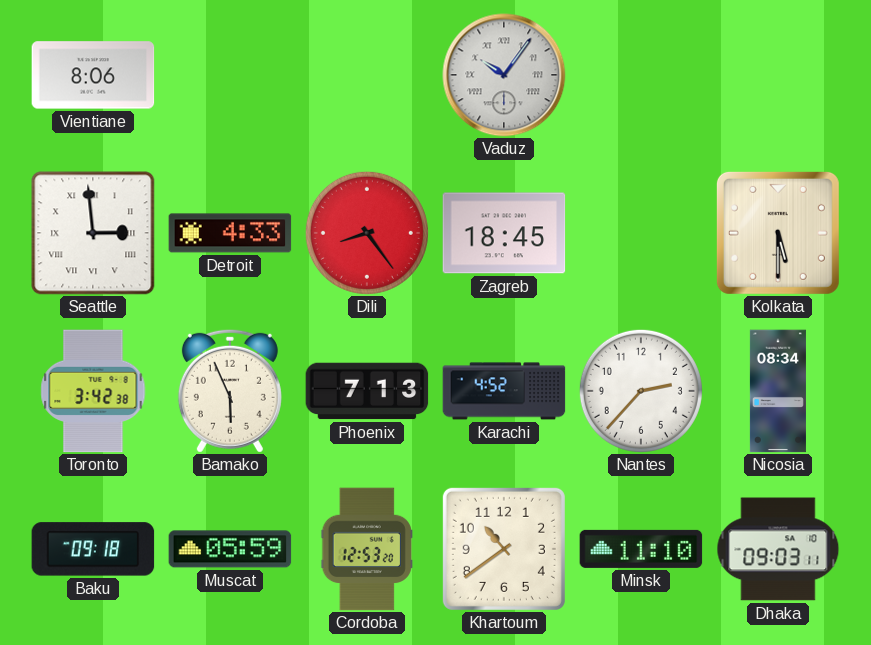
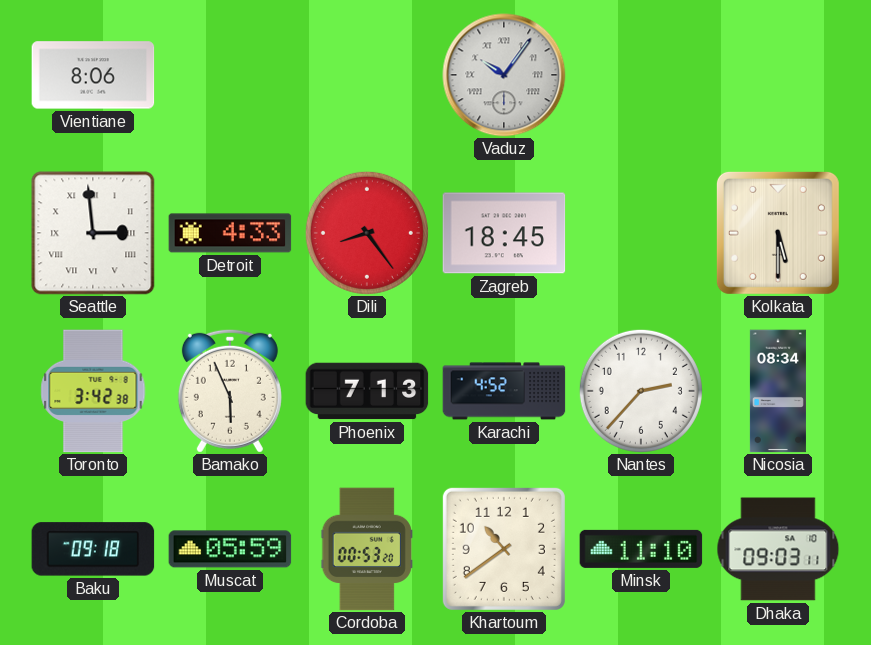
Cordoba: 12:53 -> 00:53 (367, 549)
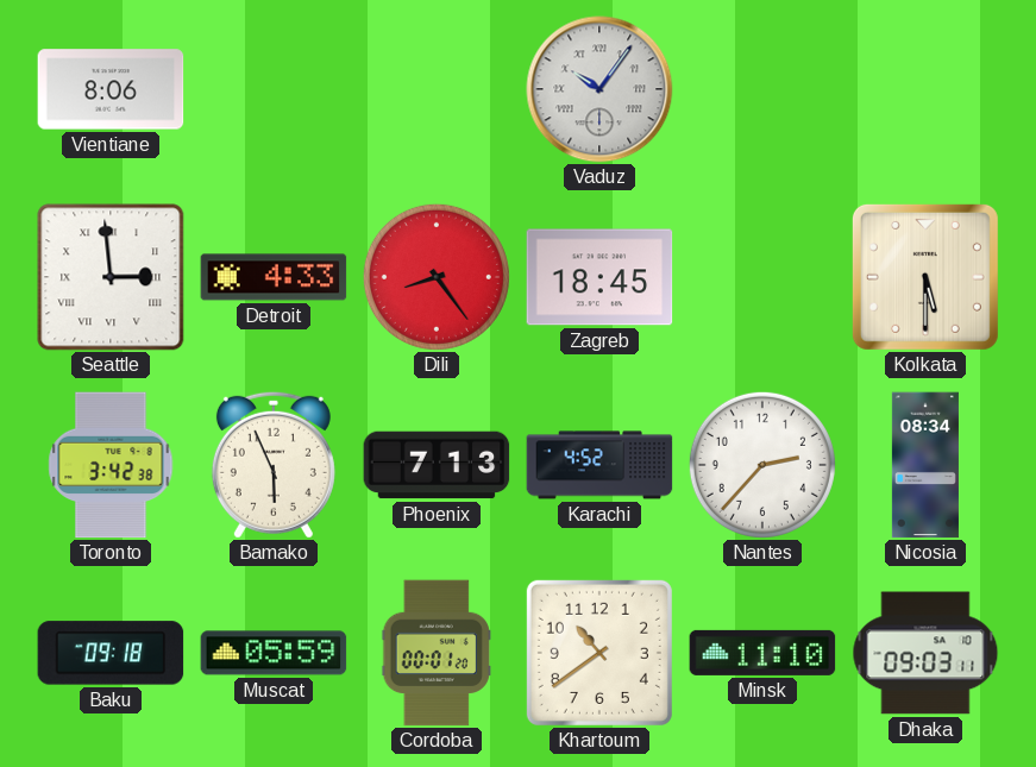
Cordoba: 00:53 -> 00:01 (437, 653)
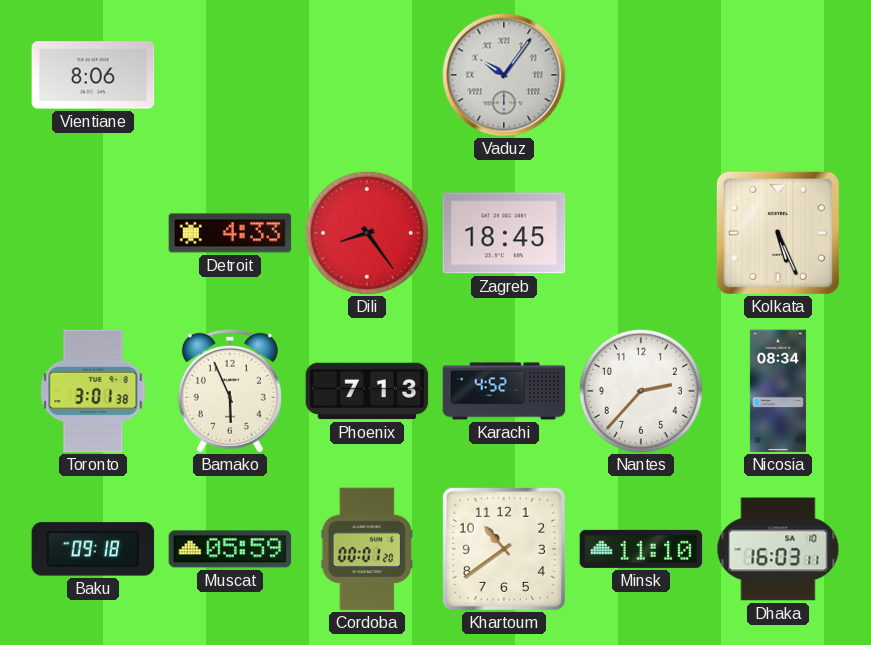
Seattle: 2:59 -> none (111, 277)
Kolkata: 5:30 -> 5:26 (778, 233)
Toronto: 3:42 -> 3:01 (93, 391)
Dhaka: 09:03 -> 16:03 (778, 549)
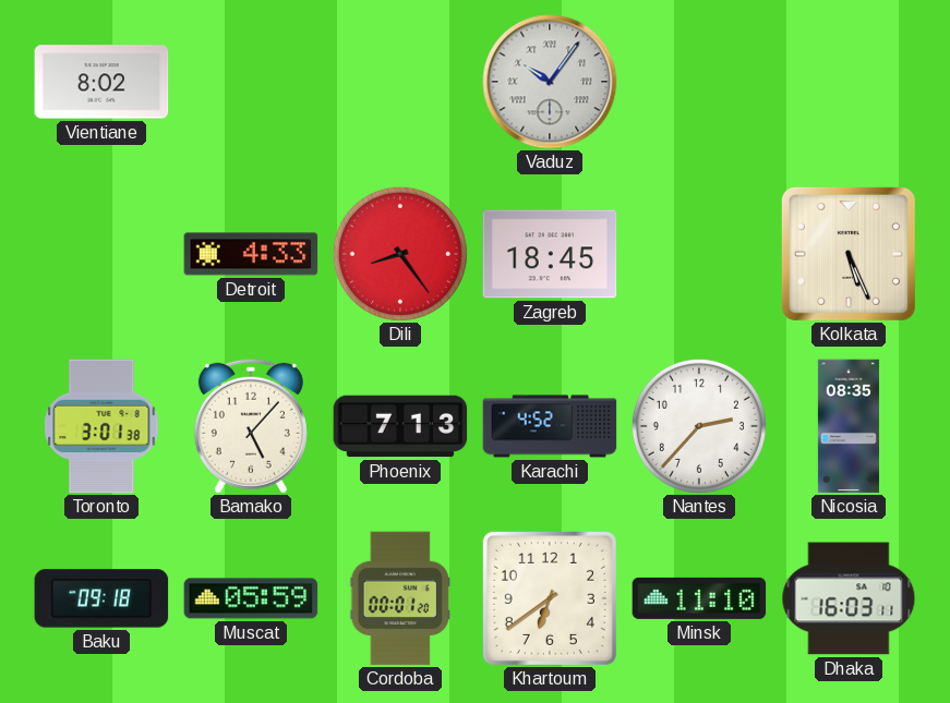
Vientiane: 8:06 -> 8:02 (101, 82)
Bamako: 5:56 -> 5:07 (251, 426)
Nicosia: 08:34 -> 08:35 (849, 426)
Khartoum: 10:39 -> 6:39 (550, 598)
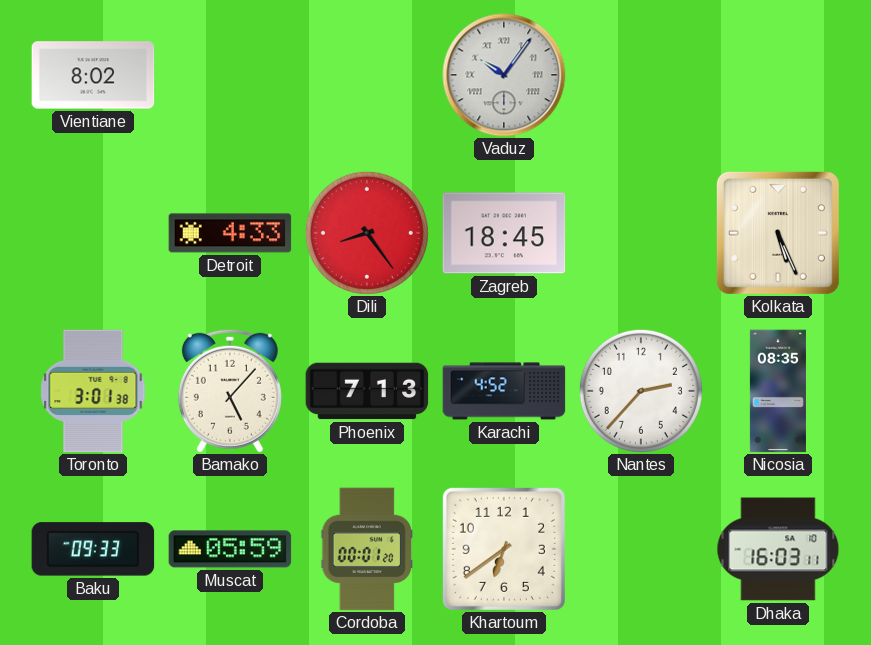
Baku: 09:18 -> 09:33 (93, 549)
Minsk: 11:10 -> none (699, 598)
